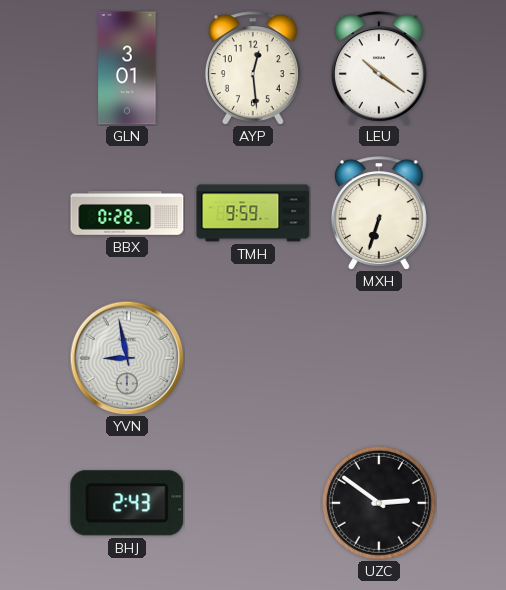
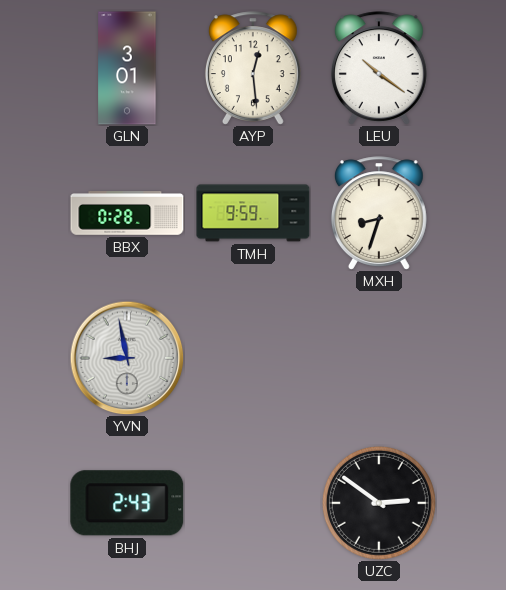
MXH: 6:33 -> 8:33 (379, 213)
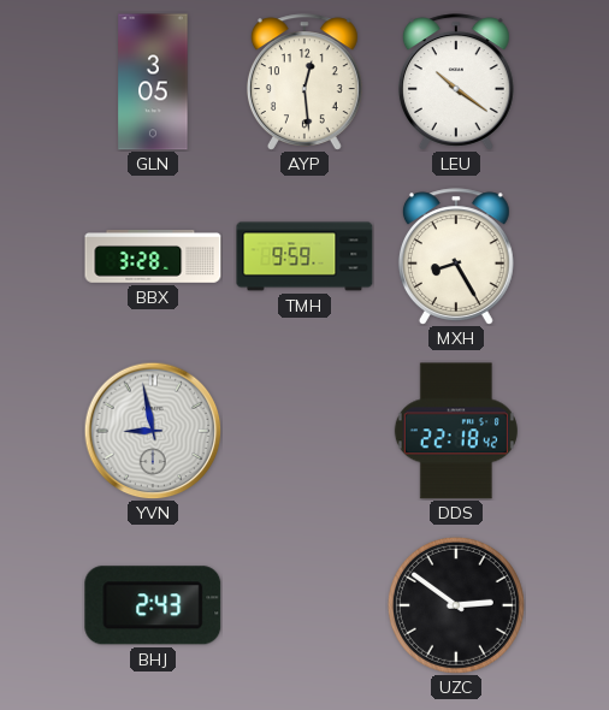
GLN: 3:01 -> 3:05 (153, 82)
BBX: 0:28 -> 3:28 (153, 258)
MXH: 8:33 -> 8:25 (456, 256)
DDS: none -> 22:18 (456, 431)
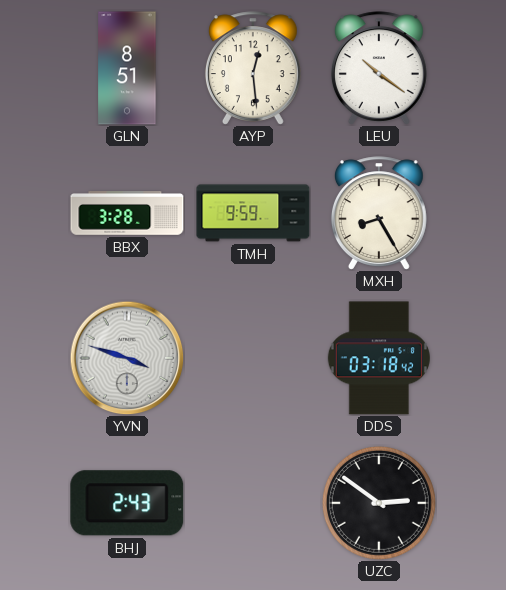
GLN: 3:05 -> 8:51 (127, 68)
YVN: 8:58 -> 3:48 (127, 358)
DDS: 22:18 -> 03:18 (379, 358)
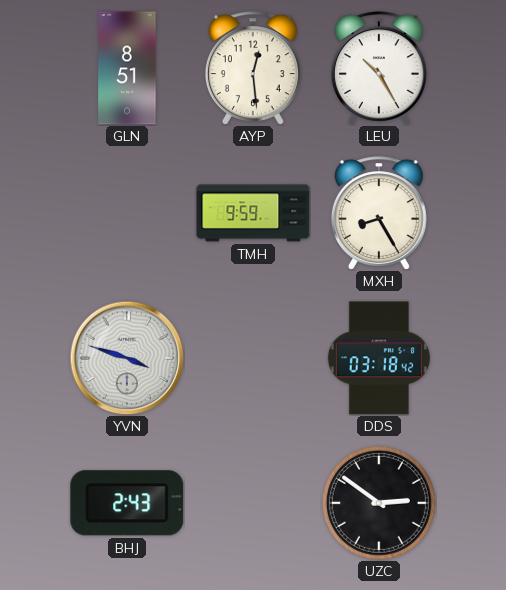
LEU: 10:21 -> 10:25 (379, 68)
BBX: 3:28 -> none (127, 214)
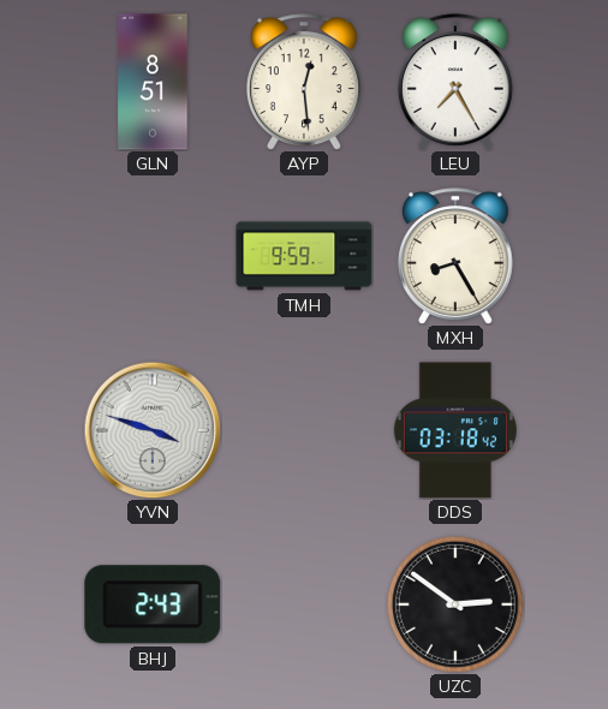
LEU: 10:25 -> 7:25 (455, 82)
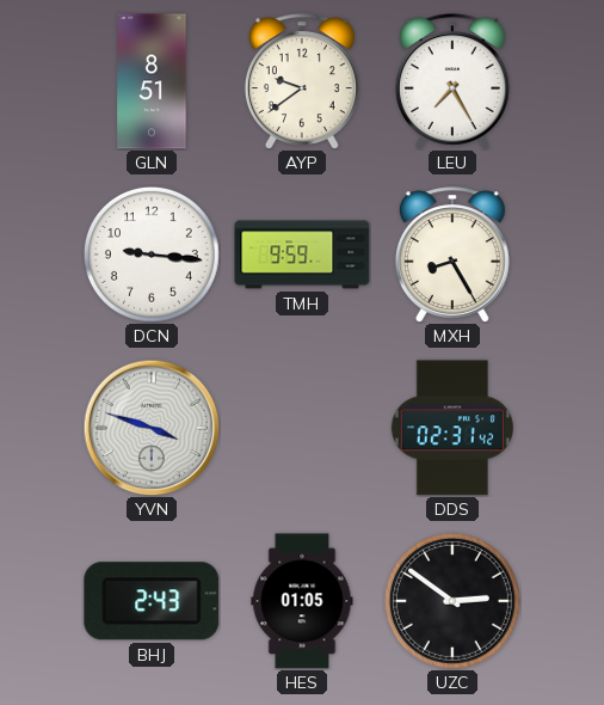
AYP: 12:29 -> 9:39 (302, 81)
DCN: none -> 9:16 (152, 255)
DDS: 03:18 -> 02:31 (452, 428)
HES: none -> 01:05 (302, 601)
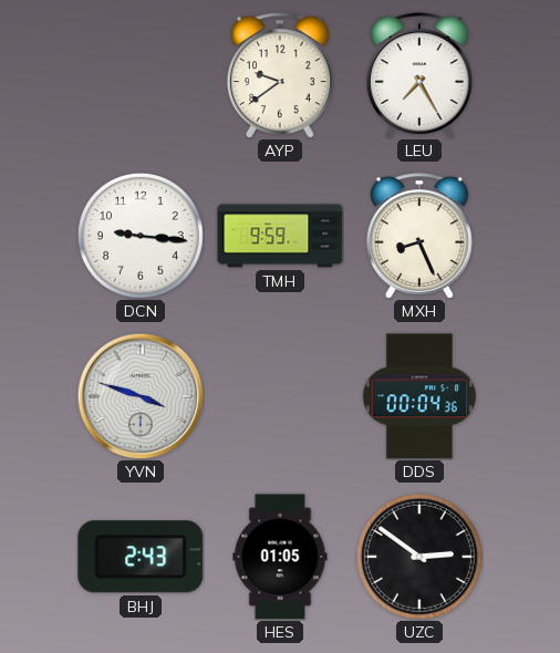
GLN: 8:51 -> none (152, 81)
MXH: 8:25 -> 8:26 (419, 236)
DDS: 02:31 -> 00:04 (419, 396)
